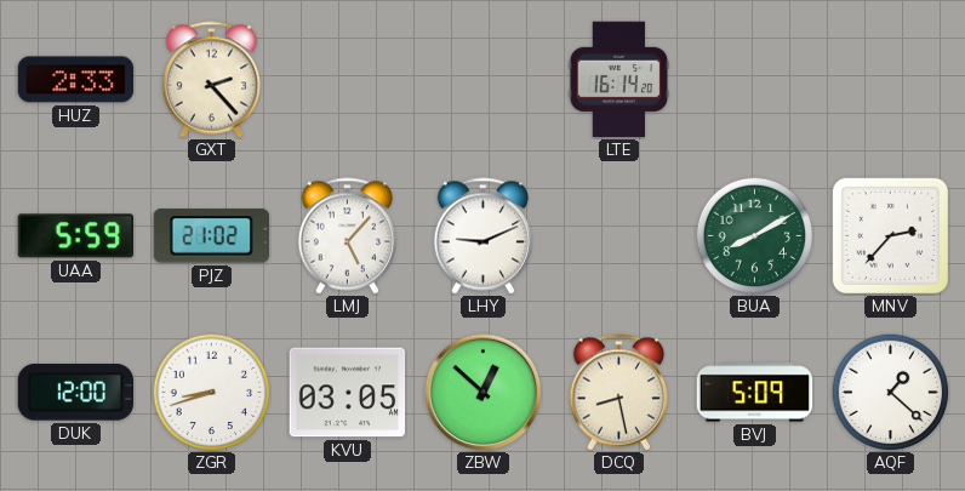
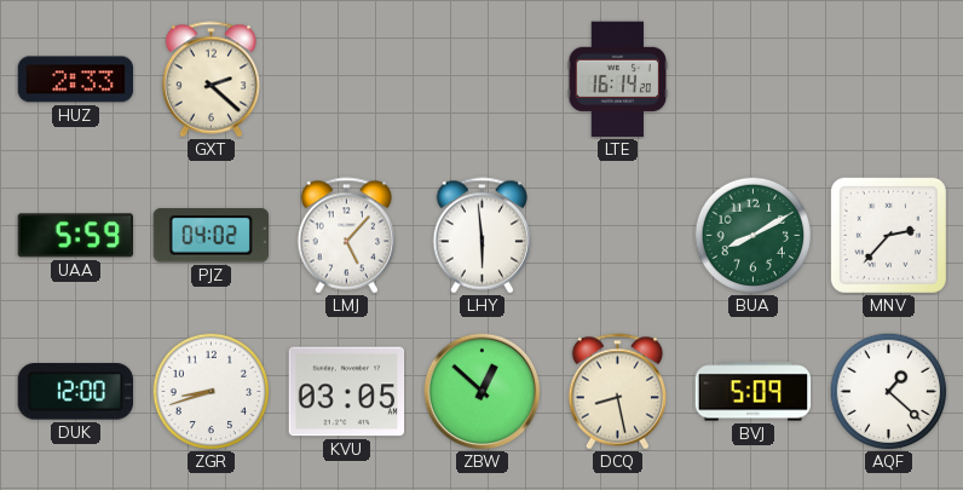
GXT: 2:23 -> 2:22 (212, 80)
PJZ: 21:02 -> 04:02 (211, 236)
LHY: 9:11 -> 5:59 (483, 236)
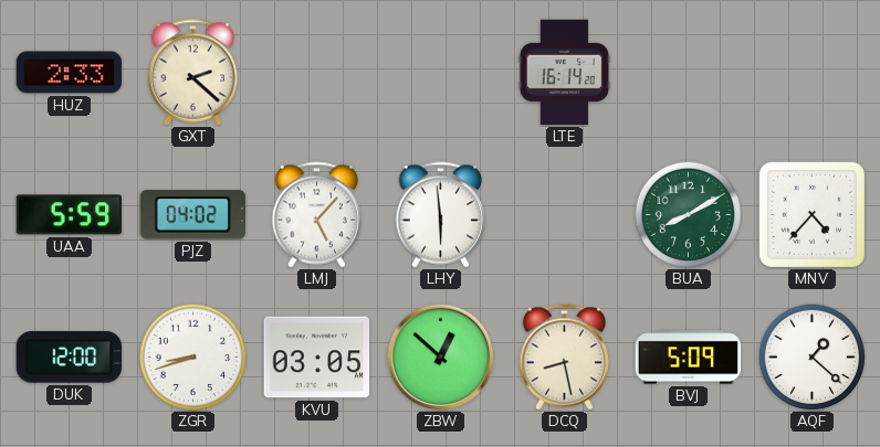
MNV: 2:37 -> 4:37 (811, 214)
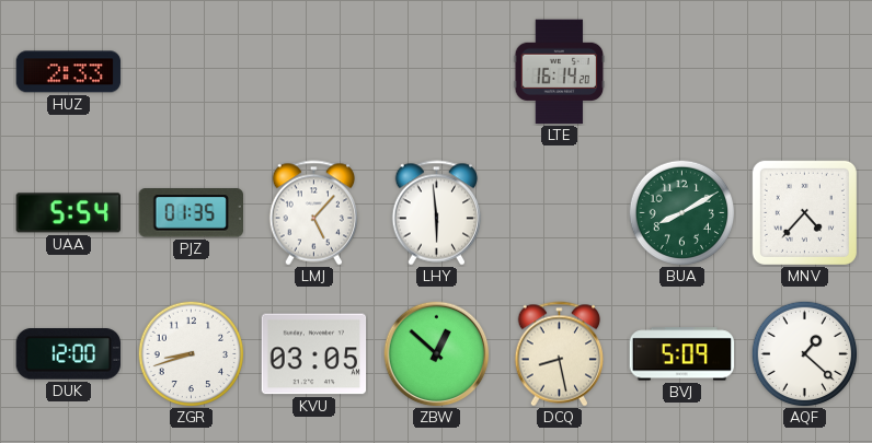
GXT: 2:22 -> none (193, 73)
UAA: 5:59 -> 5:54 (69, 213)
PJZ: 04:02 -> 01:35 (191, 213)
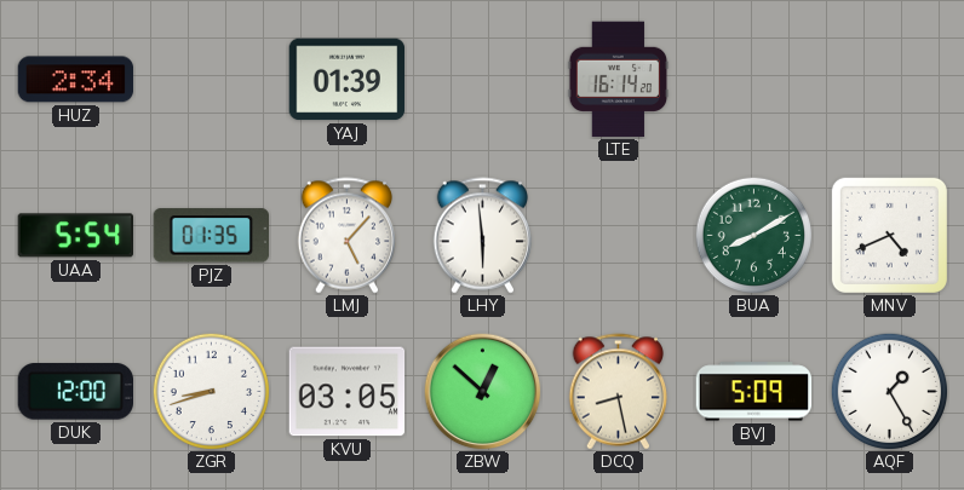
HUZ: 2:33 -> 2:34 (76, 80)
YAJ: none -> 01:39 (348, 80)
MNV: 4:37 -> 4:41 (889, 235)
AQF: 1:22 -> 1:25 (889, 391)
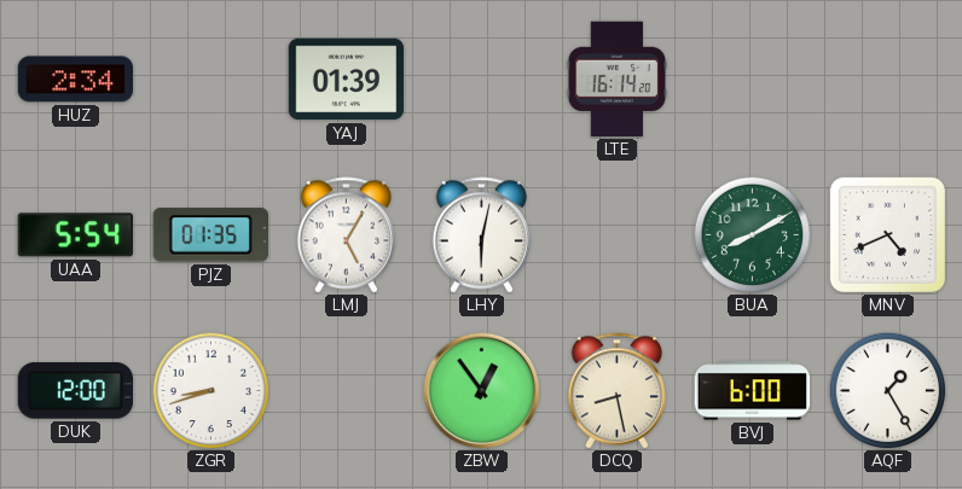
LMJ: 5:07 -> 5:05 (347, 235)
LHY: 5:59 -> 6:02 (482, 235)
KVU: 03:05 -> none (348, 392)
ZBW: 12:52 -> 12:54 (482, 391)
BVJ: 5:09 -> 6:00 (753, 391)
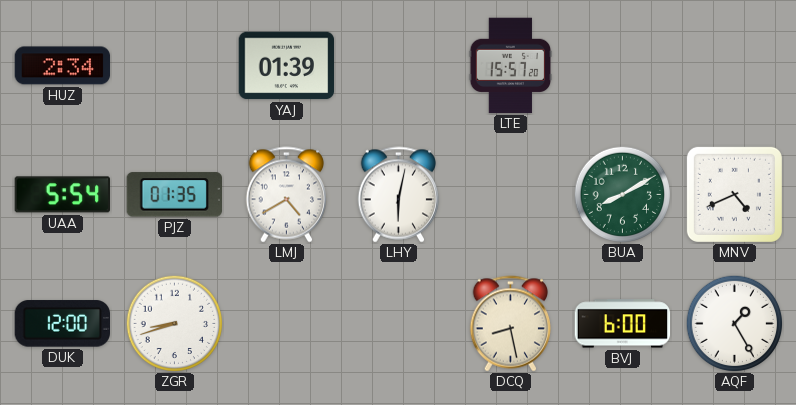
LTE: 16:14 -> 15:57 (511, 66)
LMJ: 5:05 -> 4:40 (287, 195)
ZBW: 12:54 -> none (482, 391)
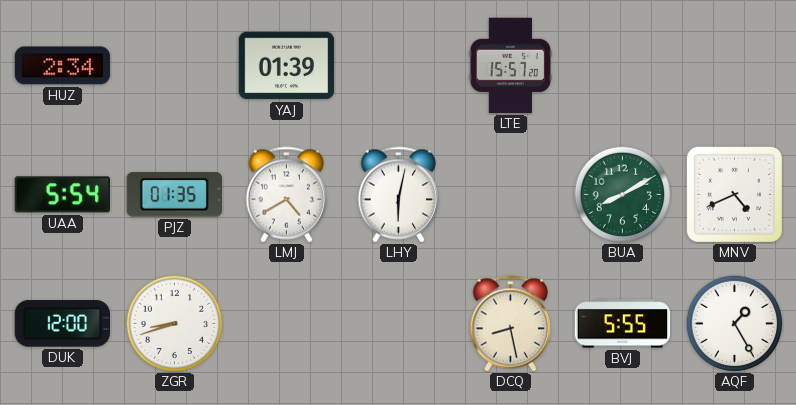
BVJ: 6:00 -> 5:55 (623, 324)
